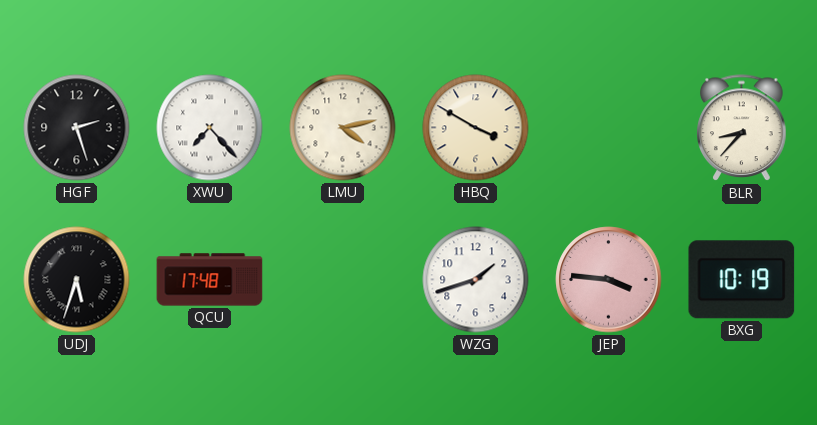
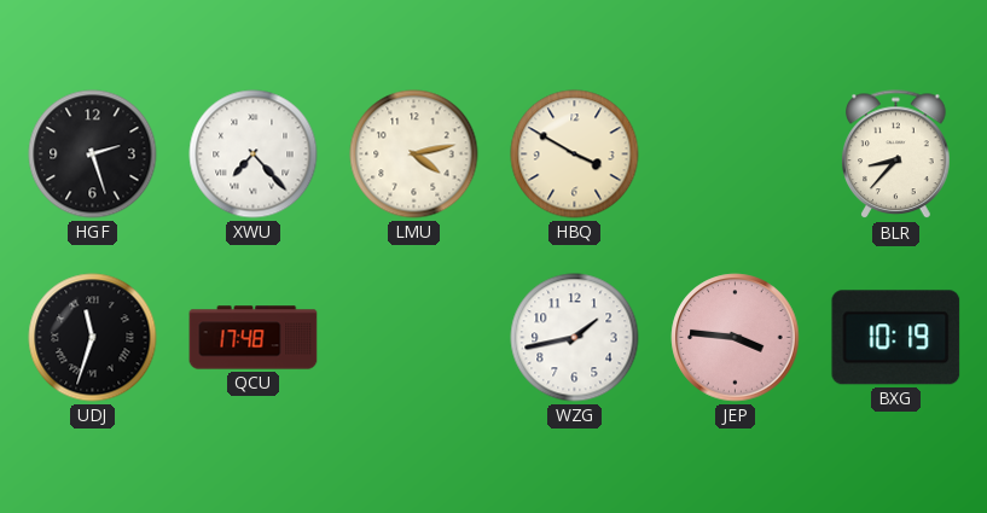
UDJ: 5:33 -> 11:33 (93, 338)
WZG: 1:42 -> 1:43 (575, 338)
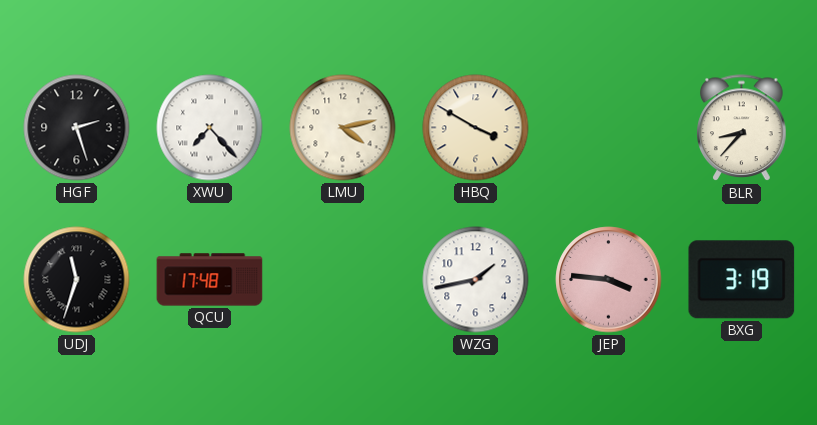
BXG: 10:19 -> 3:19 (742, 280)
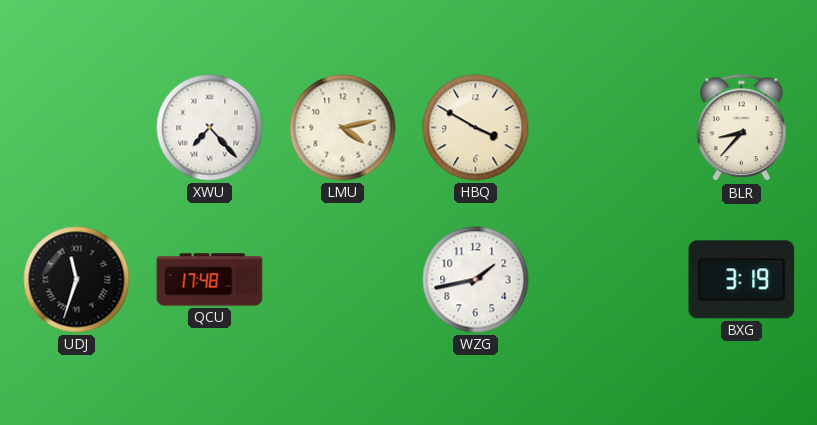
HGF: 2:27 -> none (77, 128)
JEP: 3:46 -> none (609, 280)
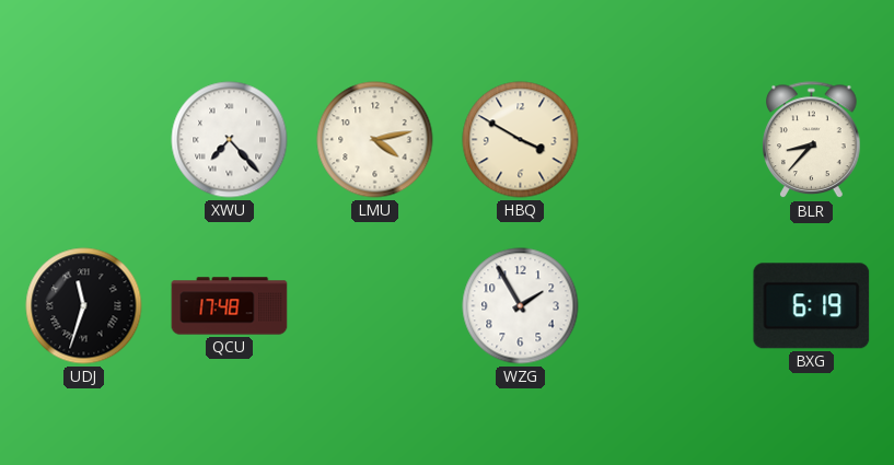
WZG: 1:43 -> 1:55 (521, 306)
BXG: 3:19 -> 6:19 (812, 306)
